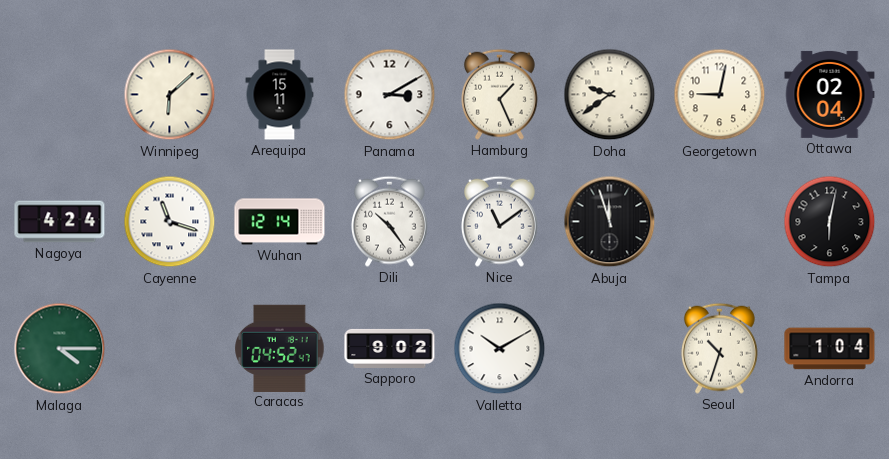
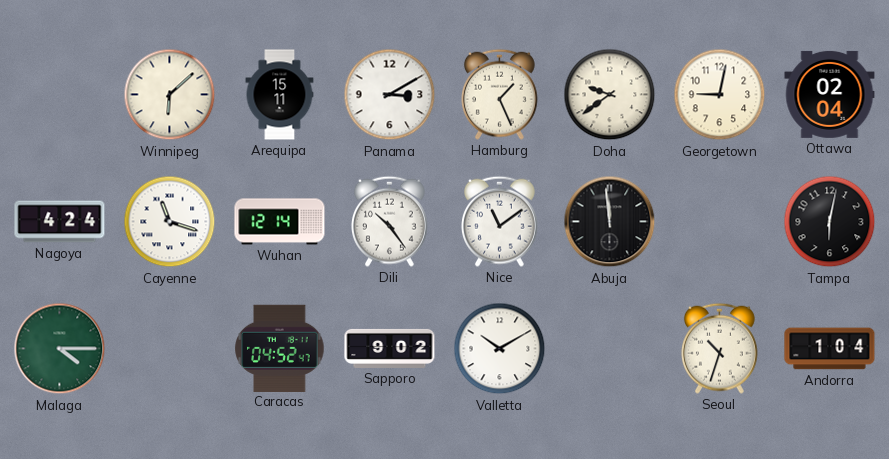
Abuja: 11:57 -> 11:59 (610, 222)
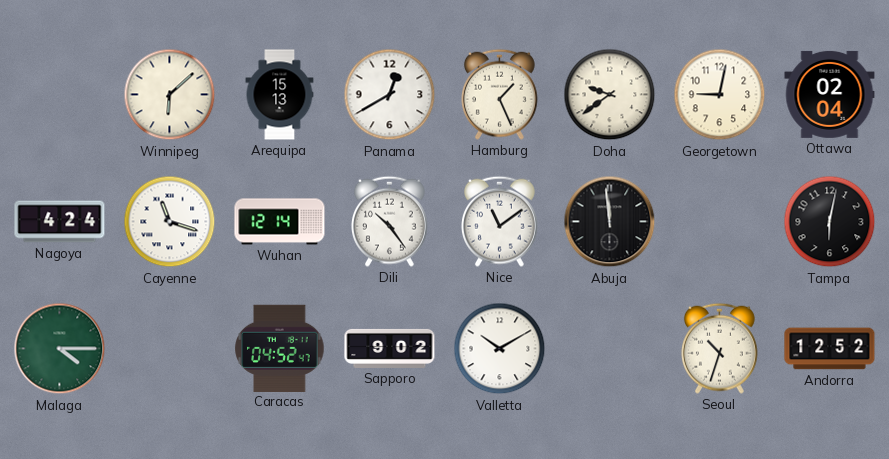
Arequipa: 15:11 -> 15:13 (280, 95)
Panama: 3:10 -> 12:40 (390, 95)
Andorra: 1:04 -> 12:52 (830, 349)
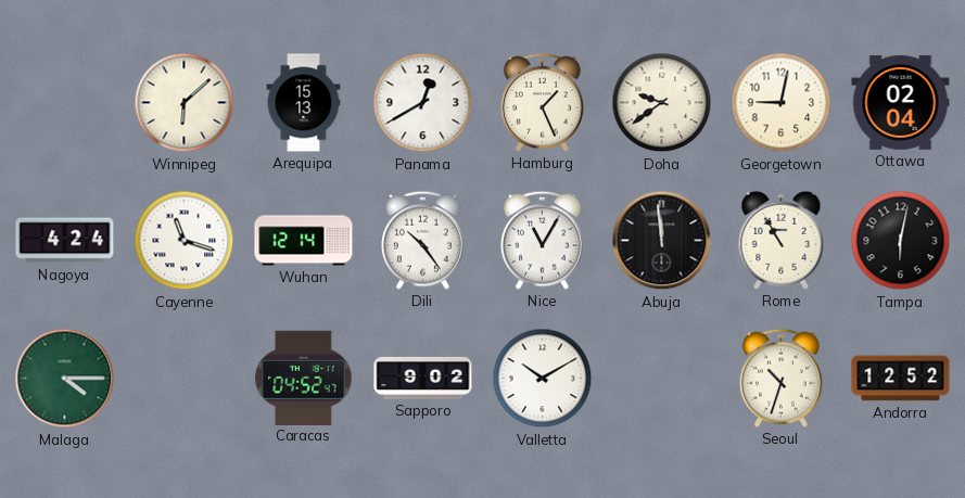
Nice: 11:09 -> 11:05 (543, 240)
Rome: none -> 10:55 (782, 240)
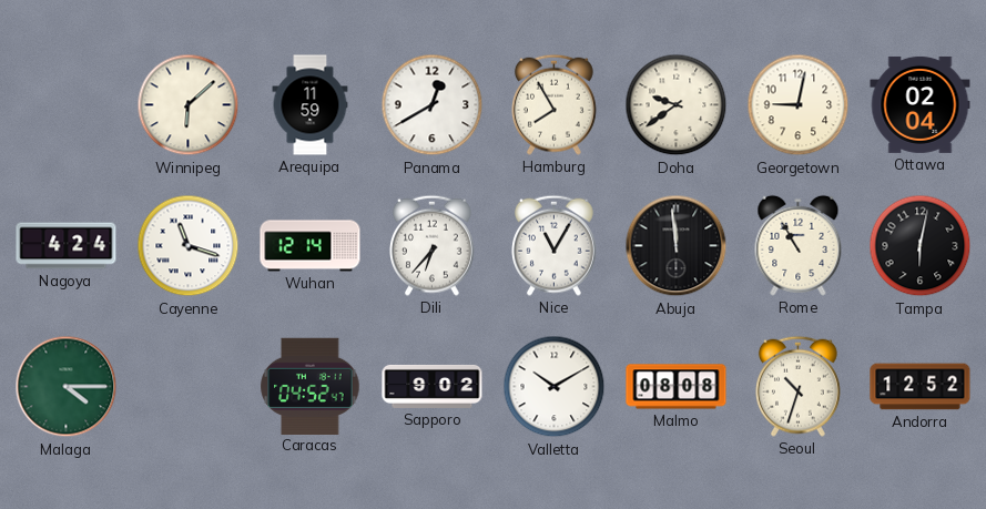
Arequipa: 15:13 -> 11:59 (311, 105)
Hamburg: 1:26 -> 7:55 (555, 104)
Dili: 10:24 -> 6:37 (433, 245)
Malmo: none -> 08:08 (677, 387)
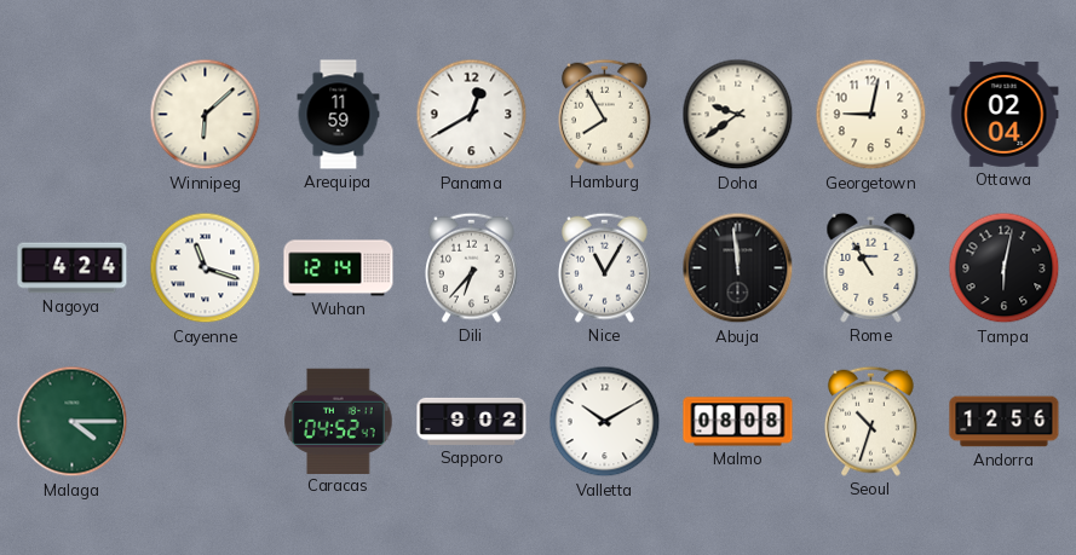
Andorra: 12:52 -> 12:56 (1005, 422)
